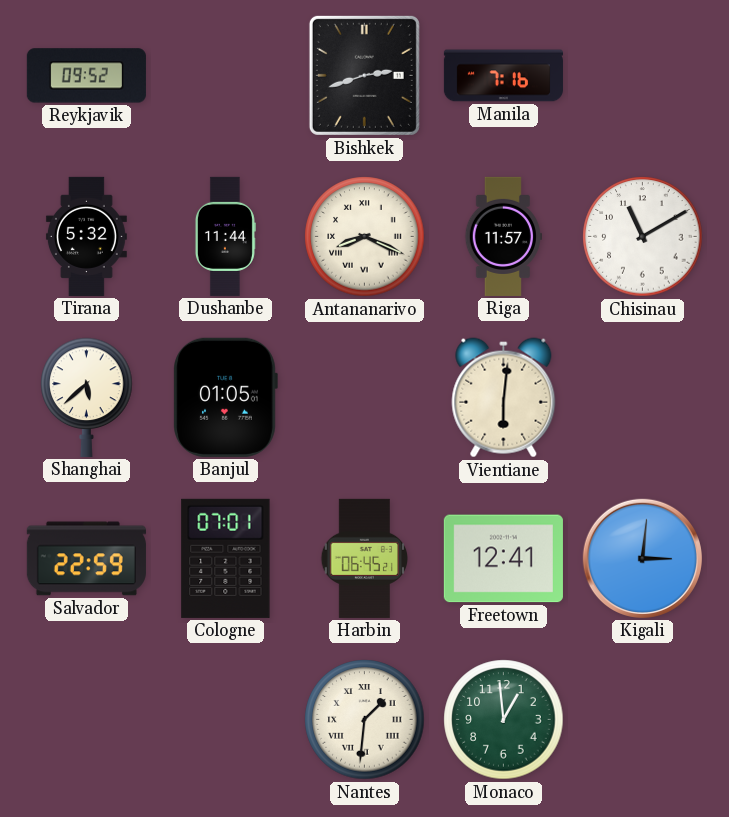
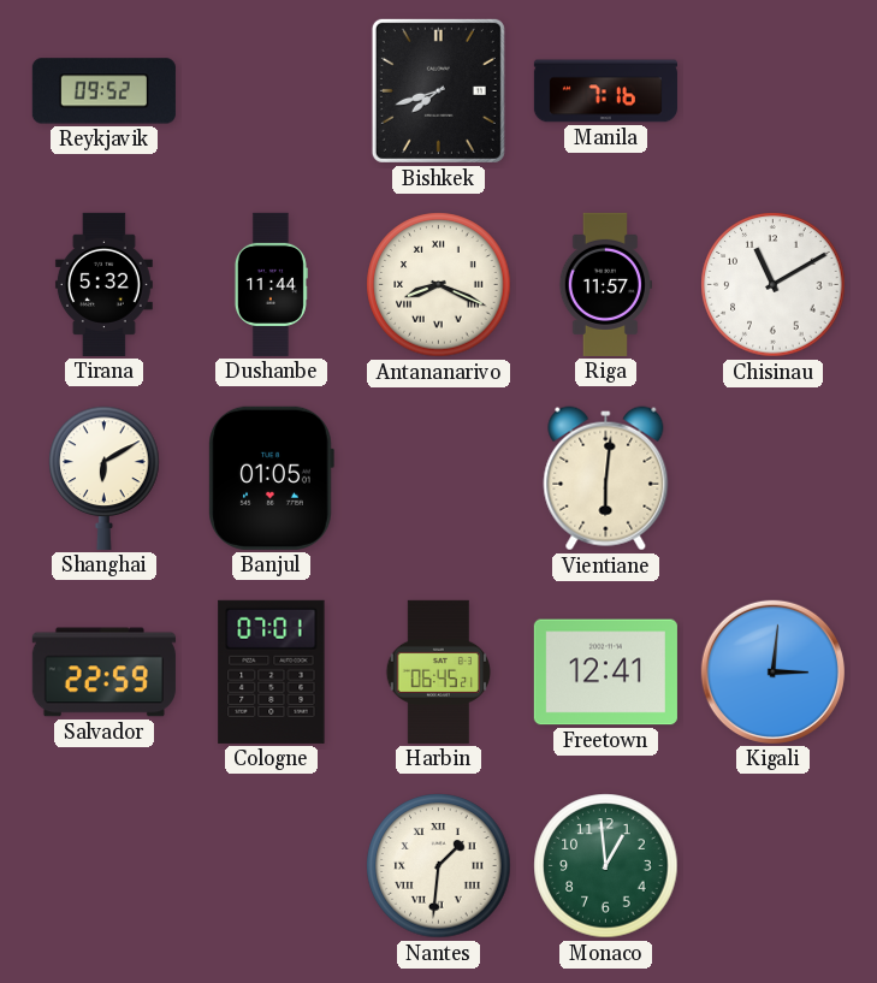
Bishkek: 2:42 -> 7:42 (438, 90)
Shanghai: 5:38 -> 6:10 (105, 478)
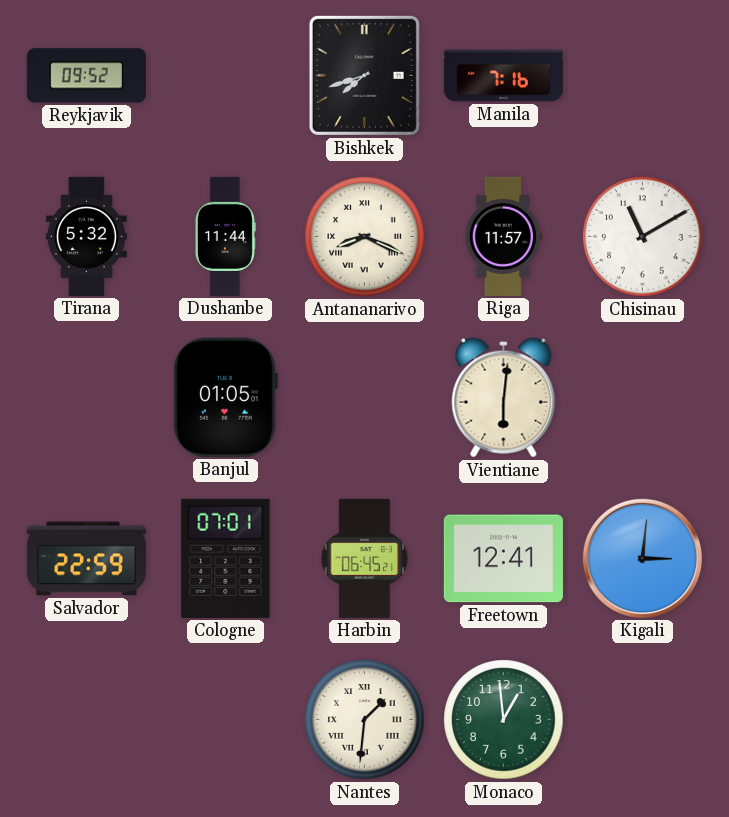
Shanghai: 6:10 -> none (105, 478)
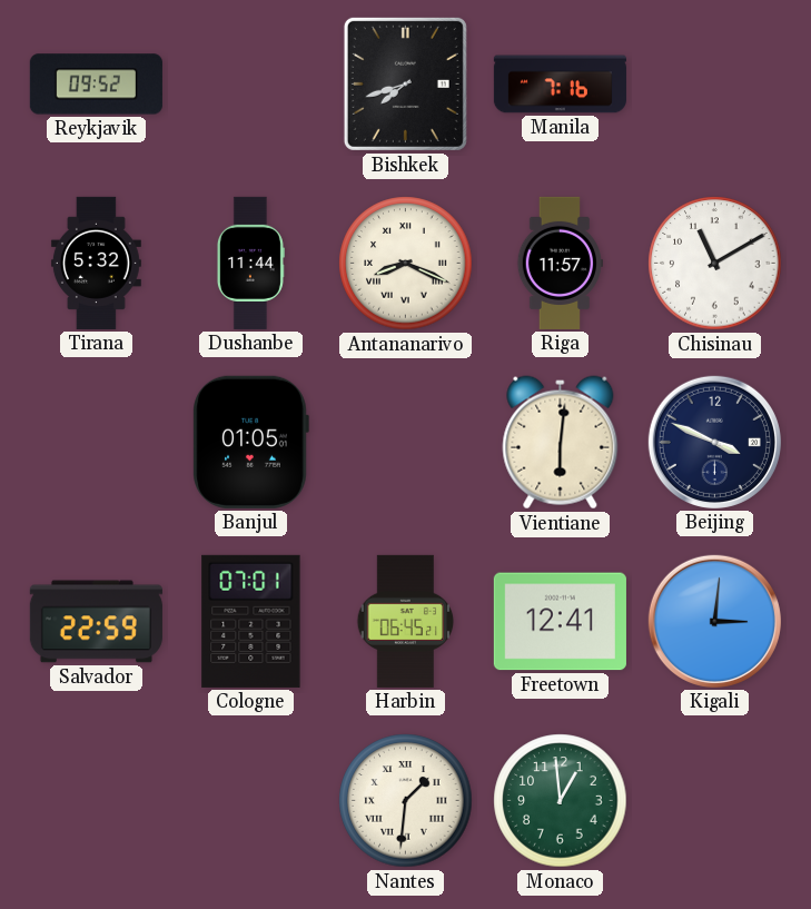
Beijing: none -> 3:49 (714, 442)
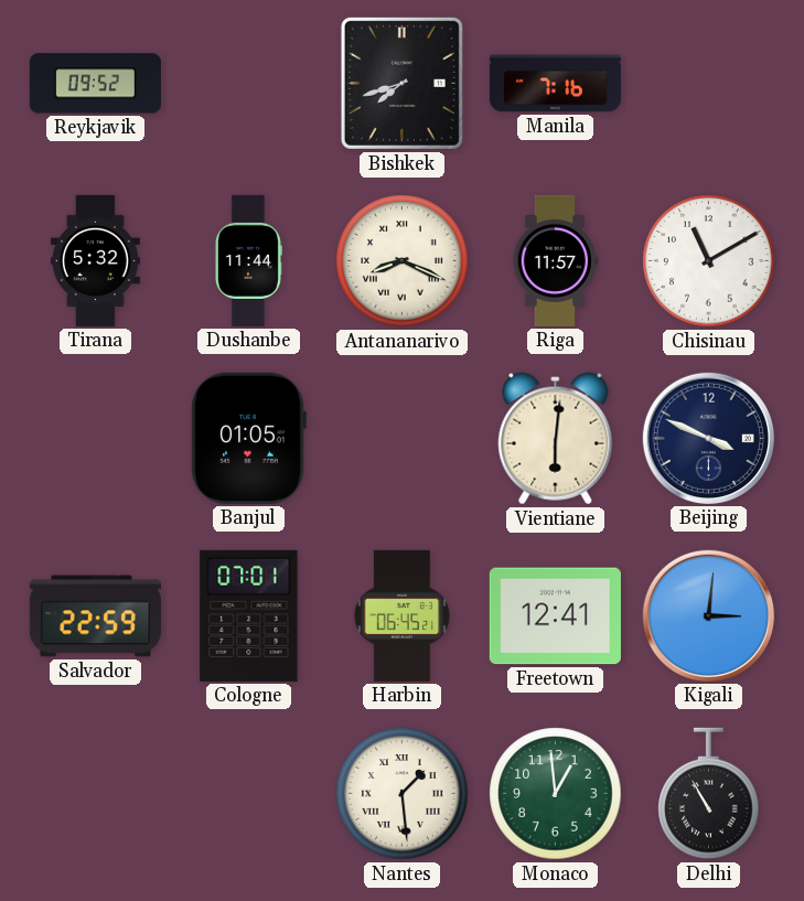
Nantes: 1:31 -> 1:29 (403, 794)
Delhi: none -> 10:55 (709, 794)
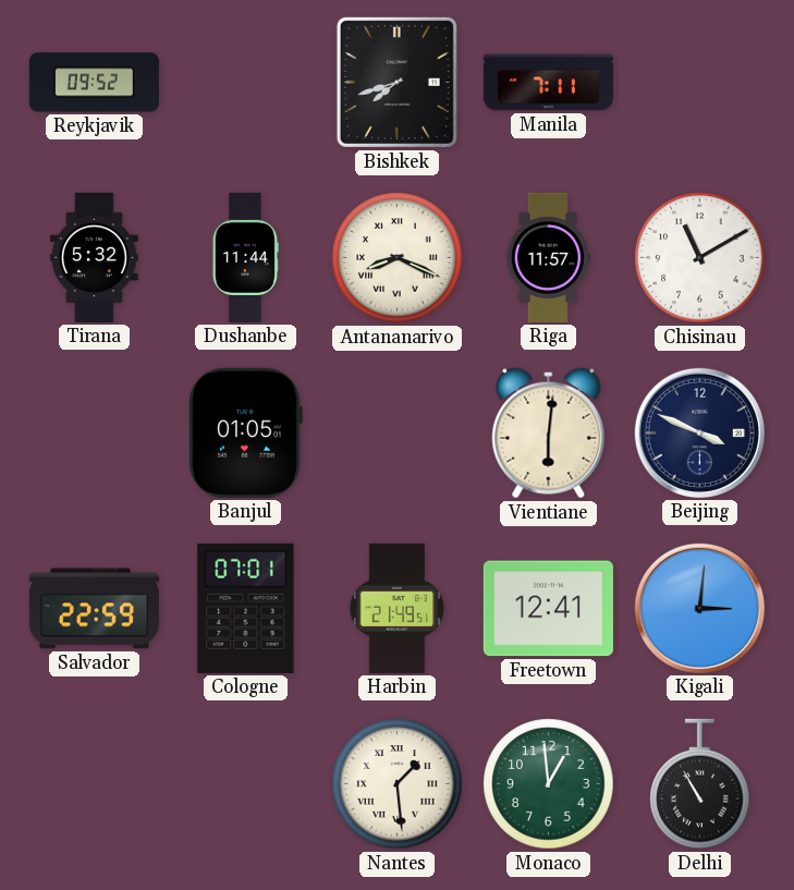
Manila: 7:16 -> 7:11 (548, 83)
Harbin: 06:45 -> 21:49 (398, 608)
